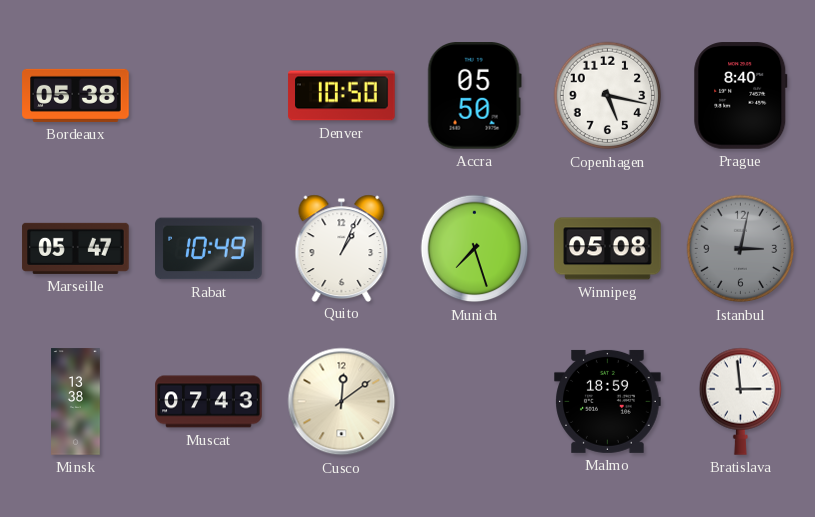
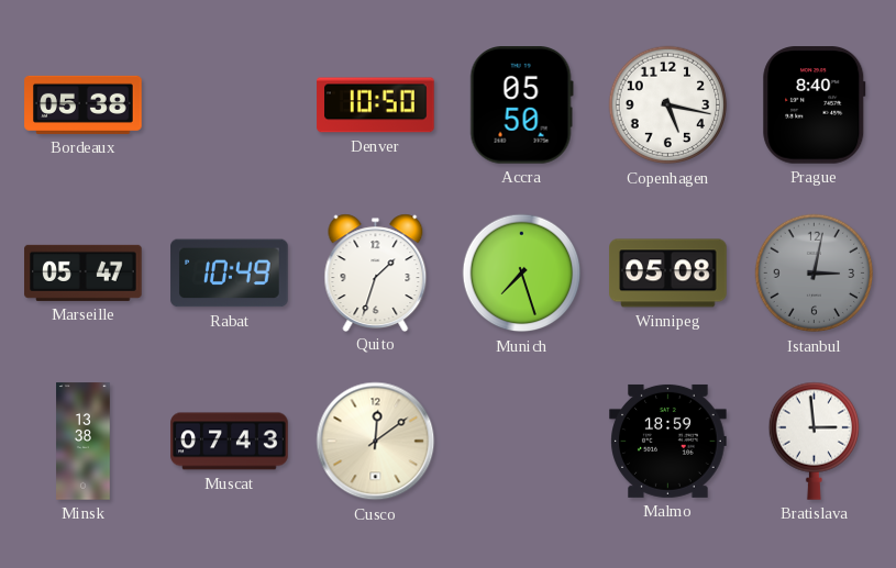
Quito: 1:04 -> 1:33 (376, 272)
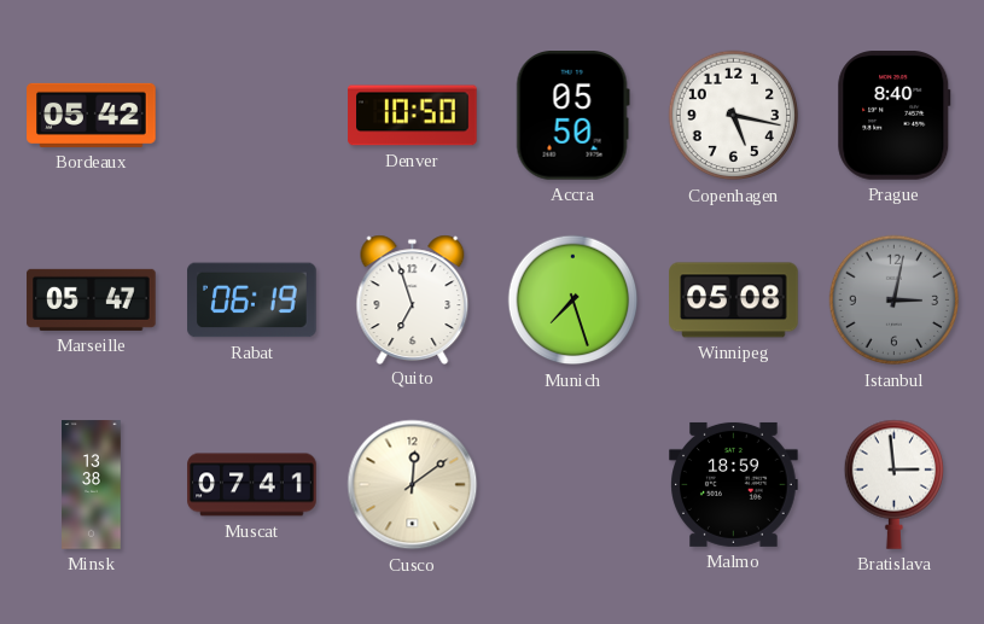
Bordeaux: 05:38 -> 05:42 (92, 115)
Rabat: 10:49 -> 06:19 (252, 301)
Quito: 1:33 -> 6:57 (413, 299)
Muscat: 07:43 -> 07:41 (252, 485)
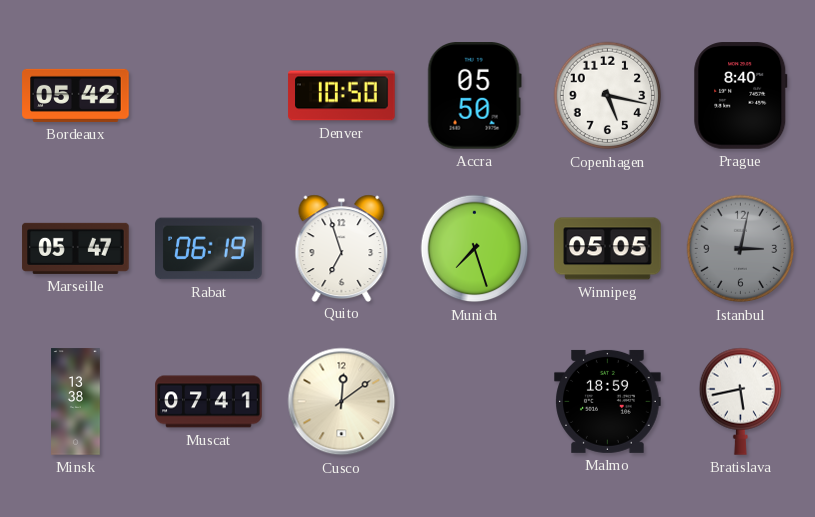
Winnipeg: 05:08 -> 05:05 (608, 249)
Bratislava: 2:59 -> 5:43 (740, 401)
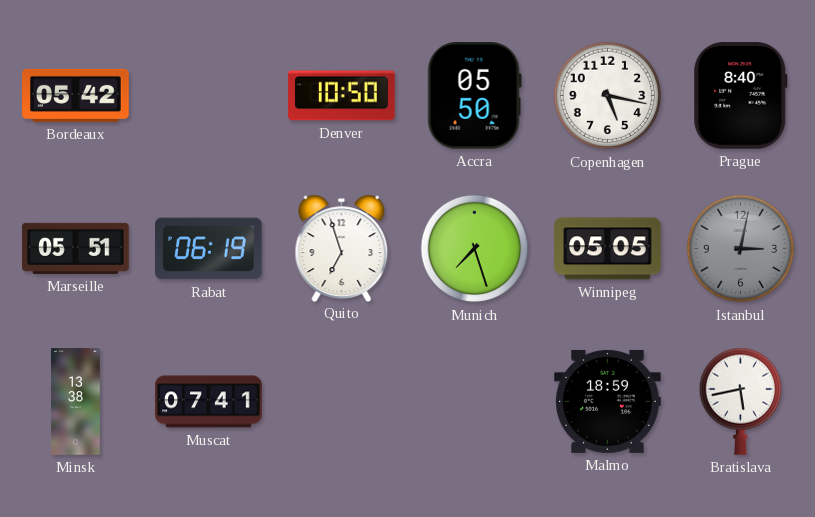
Marseille: 05:47 -> 05:51 (76, 248)
Cusco: 12:09 -> none (342, 402)
